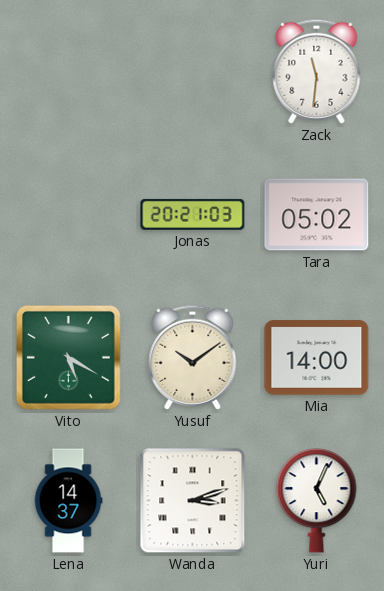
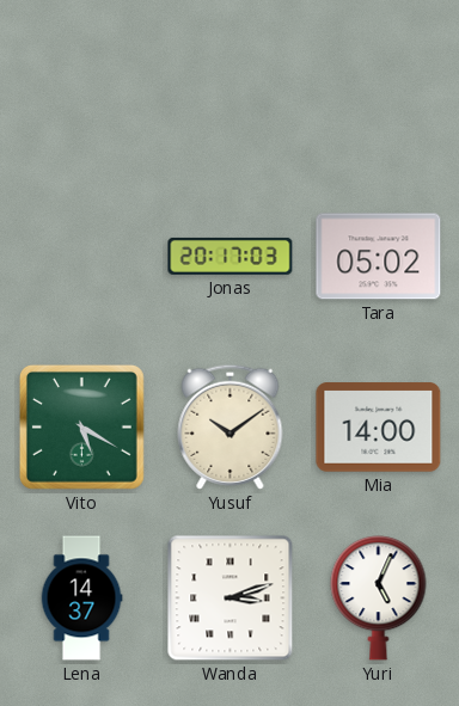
Zack: 11:31 -> none (317, 71)
Jonas: 20:21 -> 20:17 (231, 256)
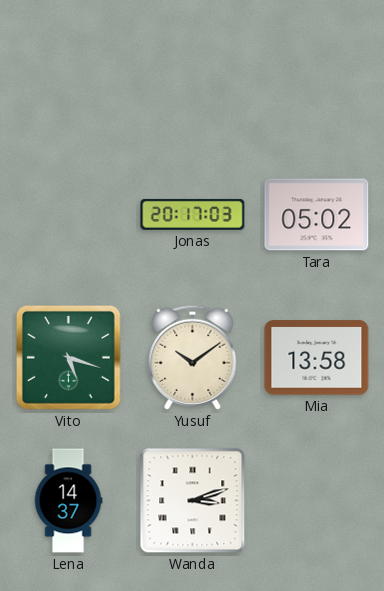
Vito: 5:20 -> 5:18 (68, 357)
Mia: 14:00 -> 13:58 (317, 358)
Yuri: 5:04 -> none (379, 598)
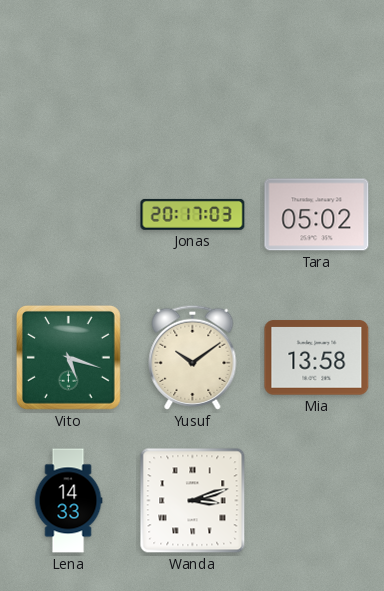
Lena: 14:37 -> 14:33 (68, 501)
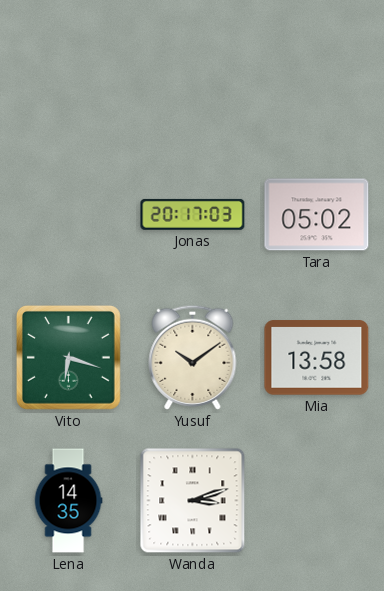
Vito: 5:18 -> 6:18 (68, 357)
Lena: 14:33 -> 14:35 (68, 501)
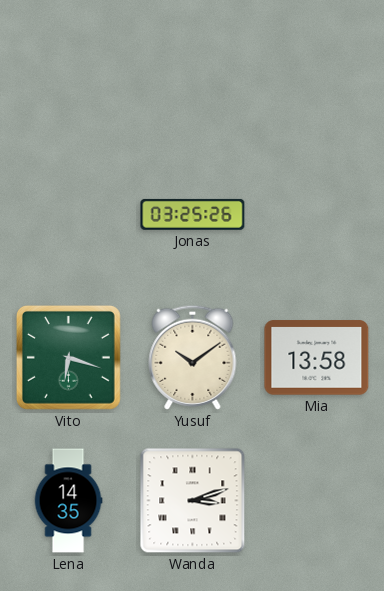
Jonas: 20:17 -> 03:25 (193, 214)
Tara: 05:02 -> none (317, 215)
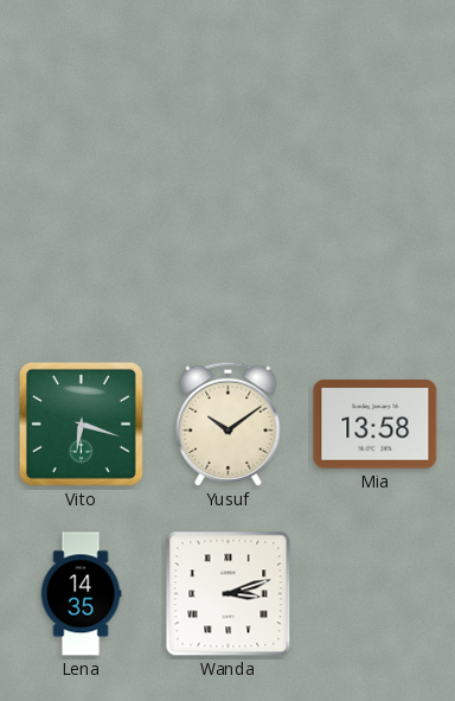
Jonas: 03:25 -> none (193, 214)
